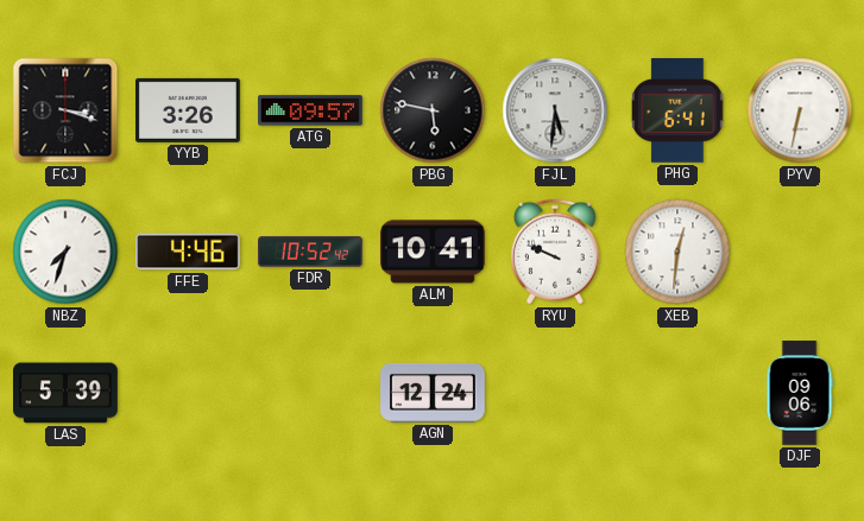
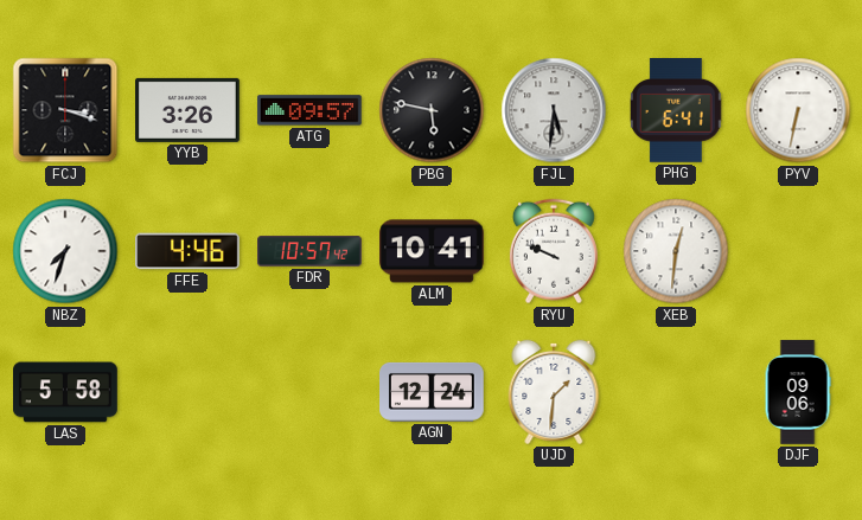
FDR: 10:52 -> 10:57 (309, 251)
LAS: 5:39 -> 5:58 (66, 392)
UJD: none -> 1:31 (554, 392)
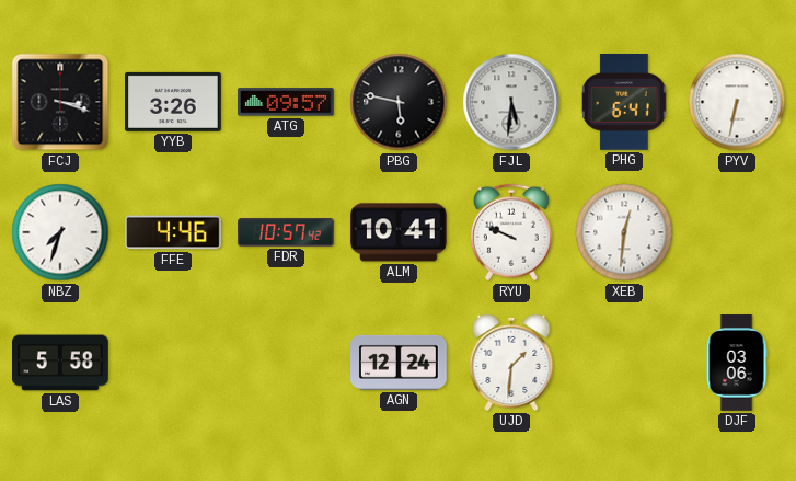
DJF: 09:06 -> 03:06 (737, 363)
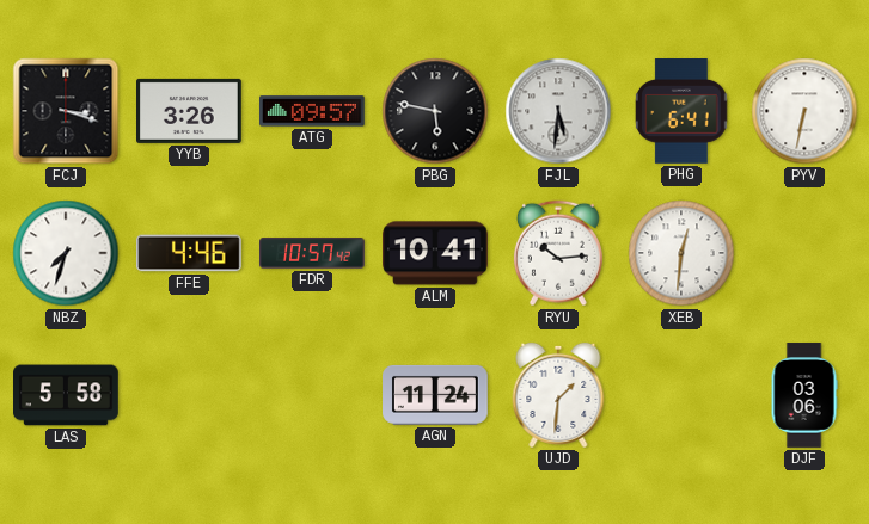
RYU: 9:49 -> 10:14 (558, 253)
AGN: 12:24 -> 11:24 (436, 395)
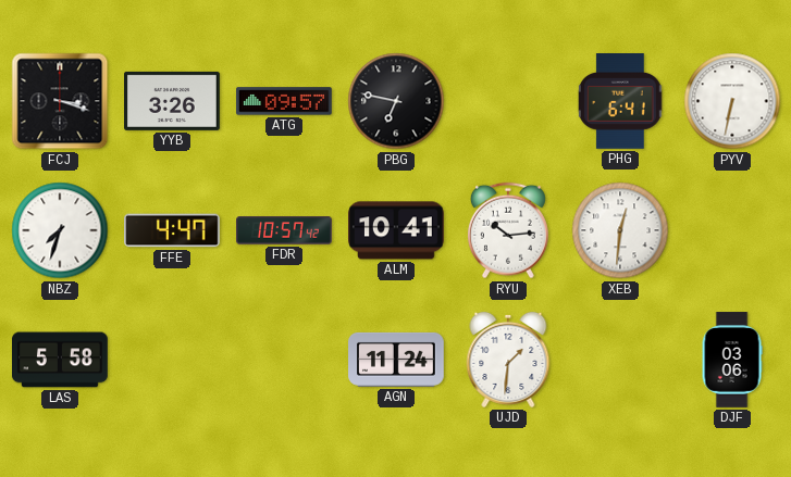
PBG: 5:47 -> 6:47 (396, 101)
FJL: 5:31 -> none (558, 111)
FFE: 4:46 -> 4:47 (173, 230)
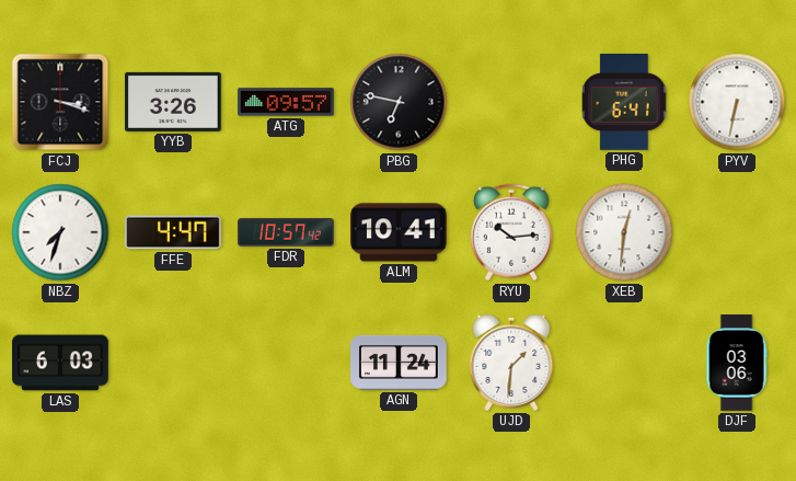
LAS: 5:58 -> 6:03 (61, 363)
